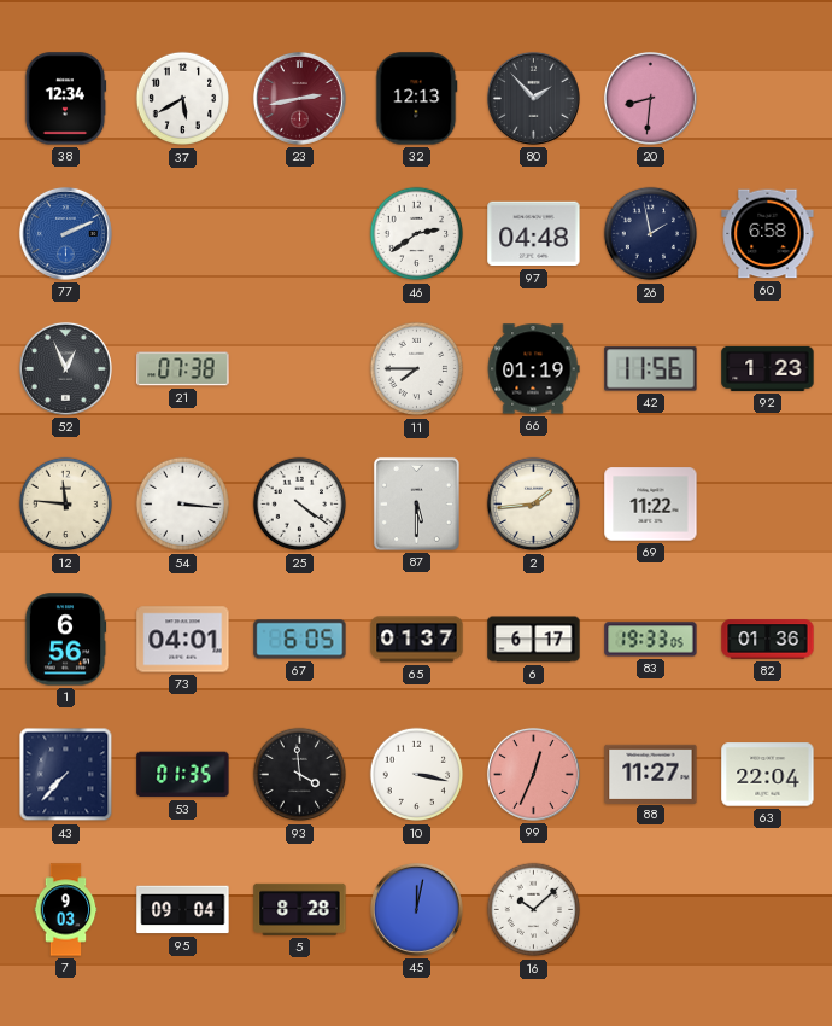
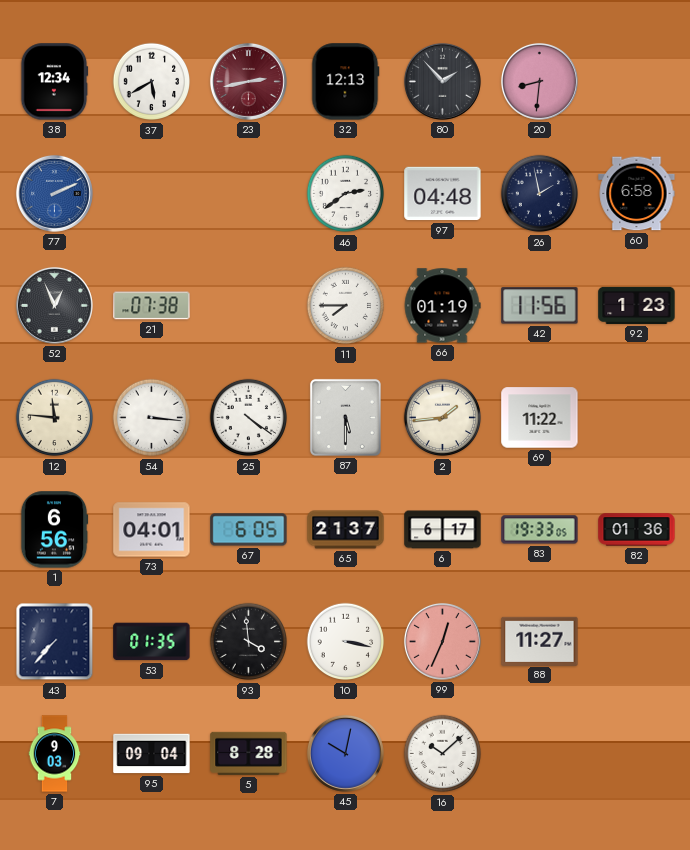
65: 01:37 -> 21:37 (346, 530)
63: 22:04 -> none (768, 775)
45: 12:02 -> 10:02 (345, 753)
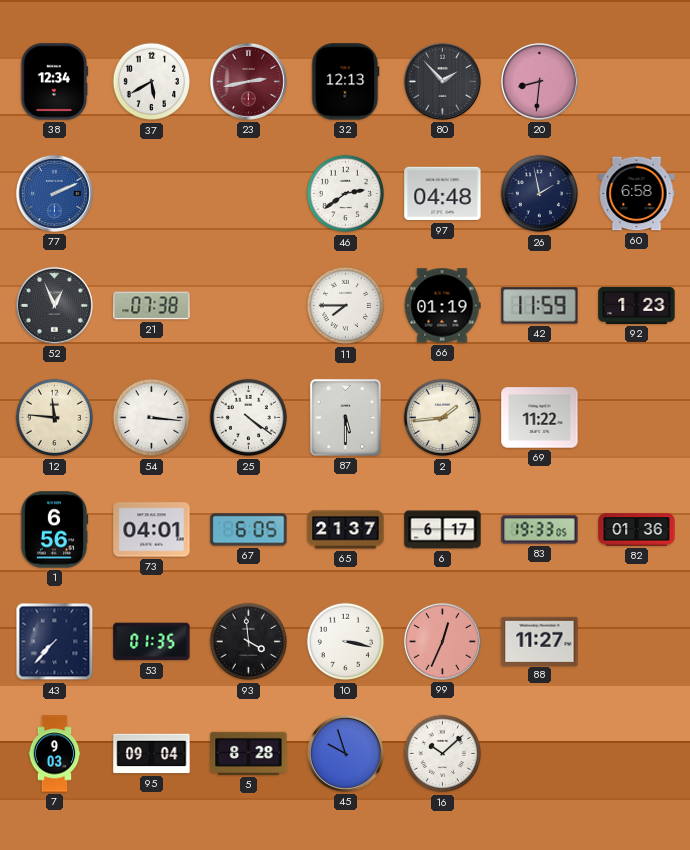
42: 11:56 -> 11:59 (540, 306)
45: 10:02 -> 9:57 (345, 753)
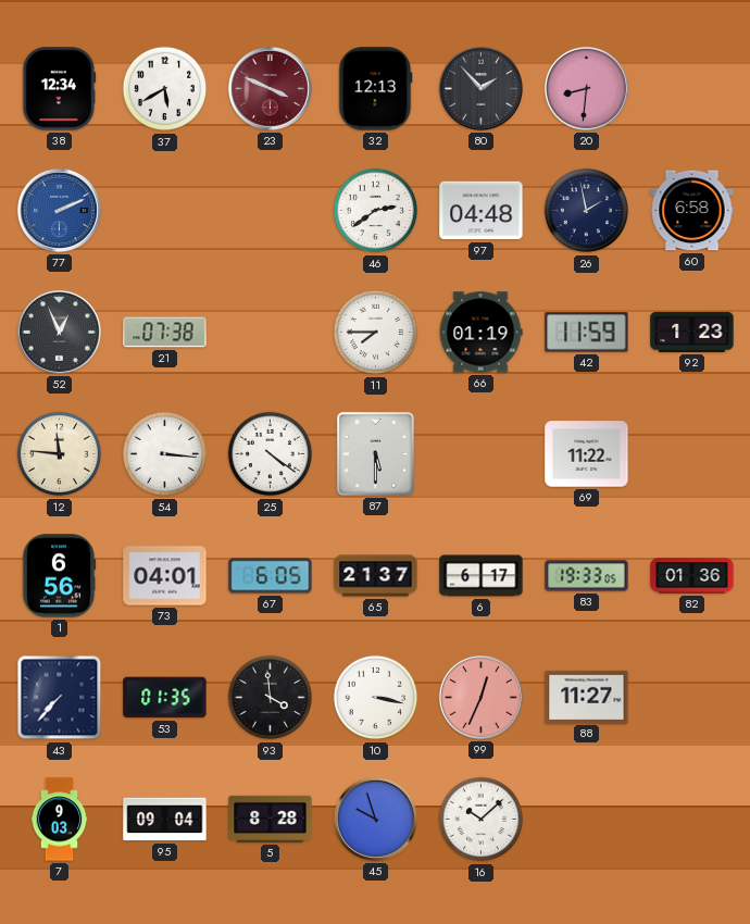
23: 2:43 -> 3:49 (270, 88)
2: 1:44 -> none (443, 418)
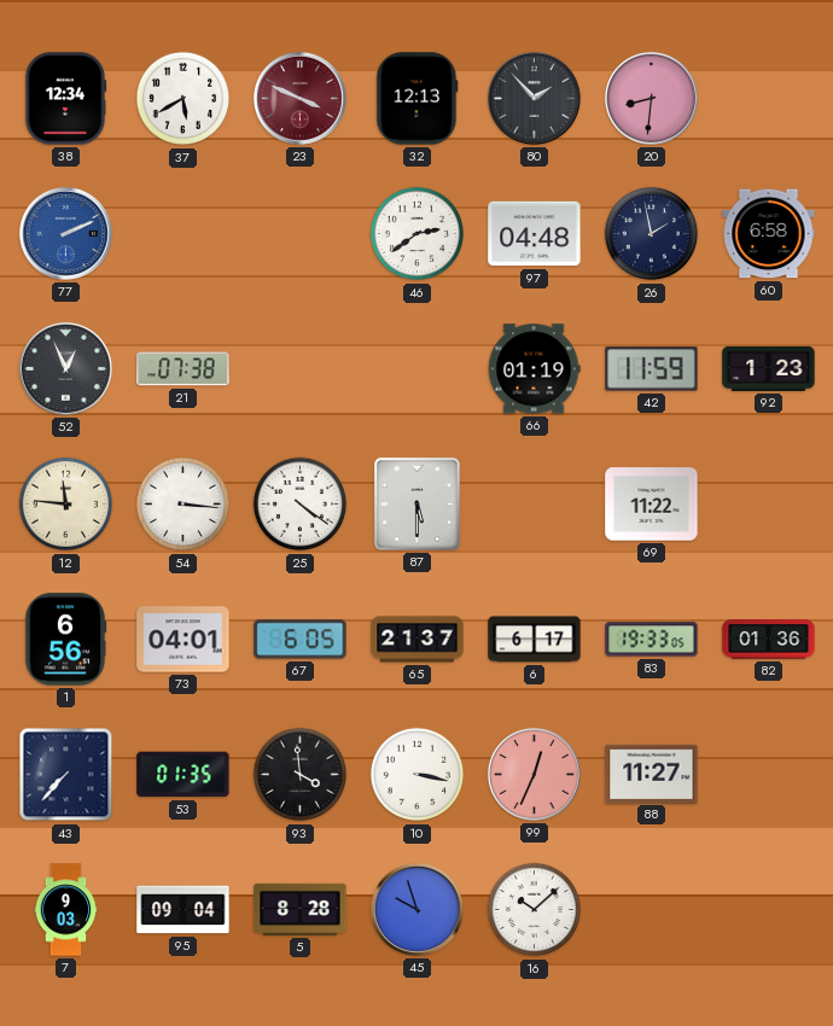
11: 7:45 -> none (376, 333)
